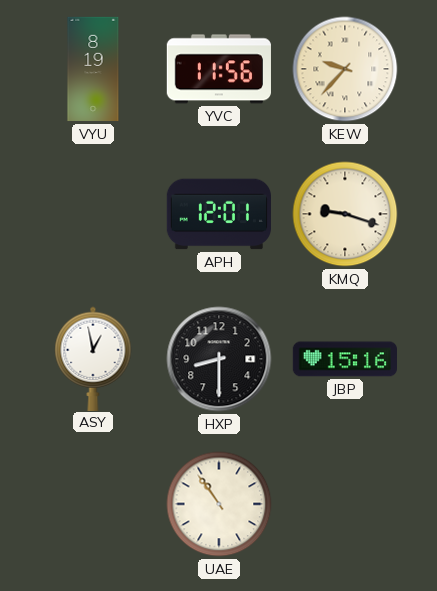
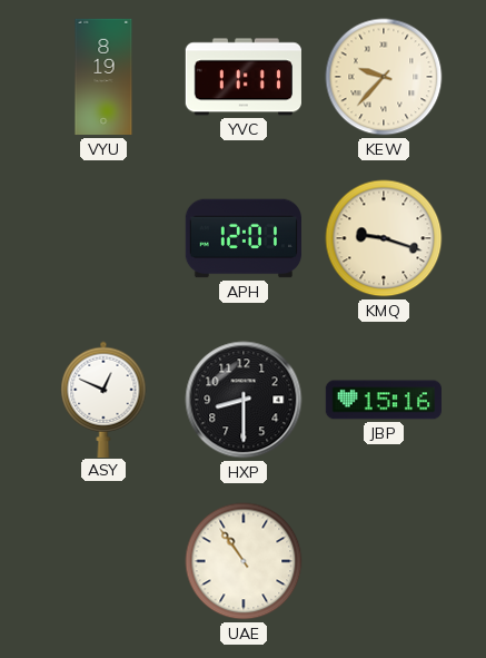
YVC: 11:56 -> 11:11 (244, 77)
ASY: 12:58 -> 12:49 (103, 399)
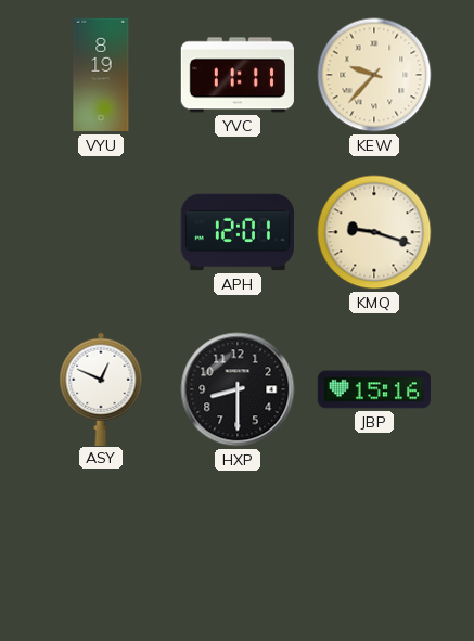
UAE: 10:54 -> none (244, 561)
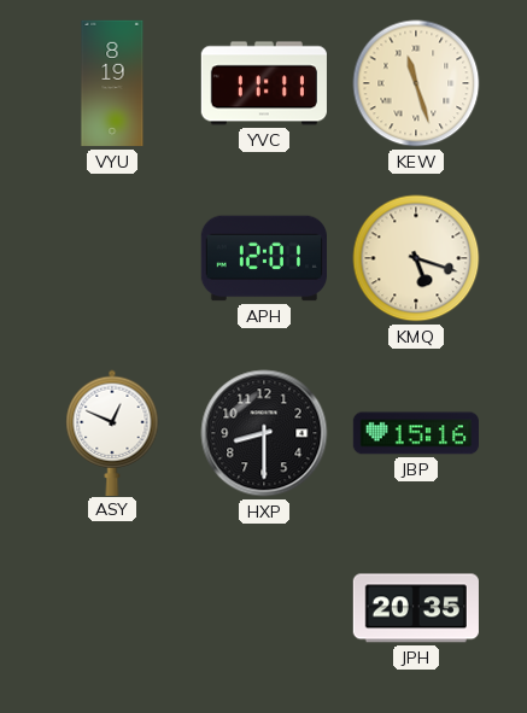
KEW: 9:37 -> 11:27 (416, 83)
KMQ: 9:18 -> 5:18 (416, 258)
JPH: none -> 20:35 (416, 608)
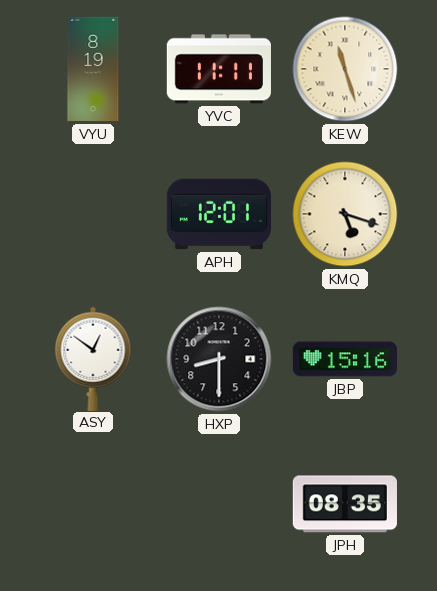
ASY: 12:49 -> 12:51 (93, 358)
JPH: 20:35 -> 08:35 (345, 504)
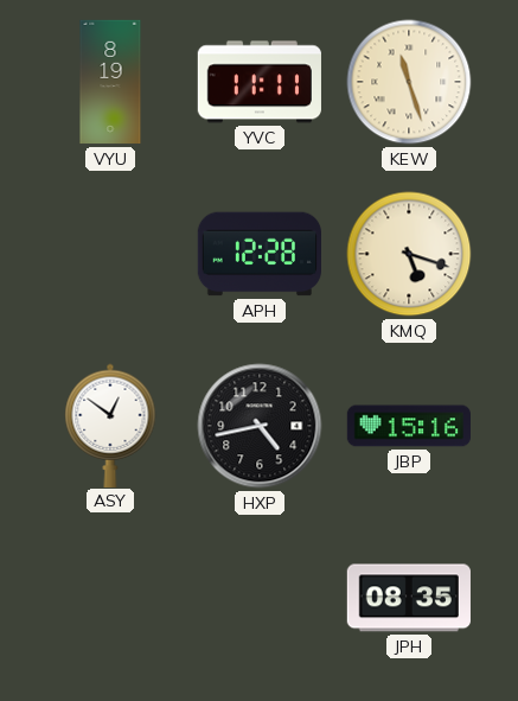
APH: 12:01 -> 12:28 (258, 254)
HXP: 8:30 -> 4:43 (260, 426)
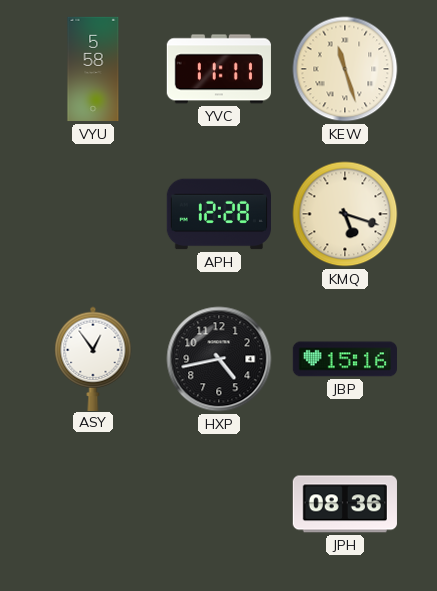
VYU: 8:19 -> 5:58 (93, 69)
ASY: 12:51 -> 12:54 (93, 358)
JPH: 08:35 -> 08:36 (345, 504)
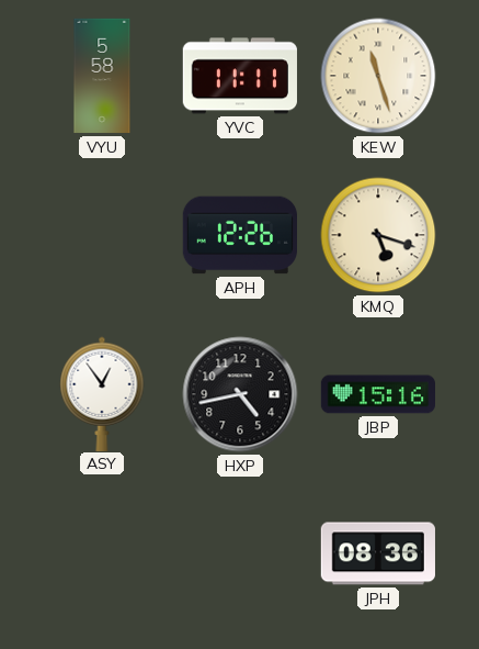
APH: 12:28 -> 12:26 (239, 235)
